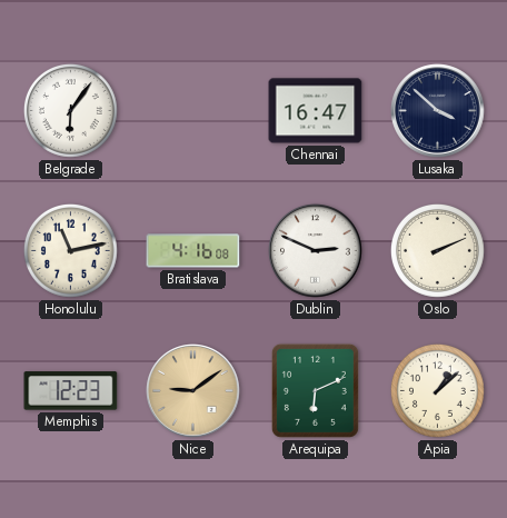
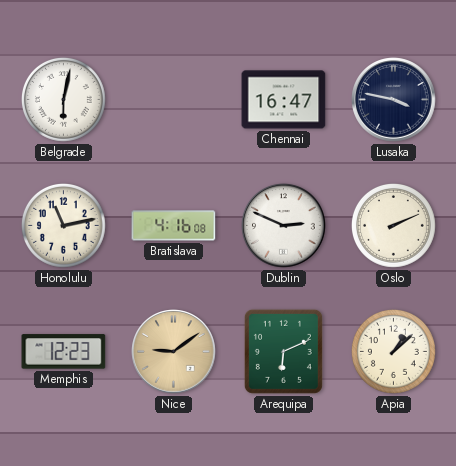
Belgrade: 6:06 -> 6:02 (63, 99)
Lusaka: 3:52 -> 3:47 (394, 100)
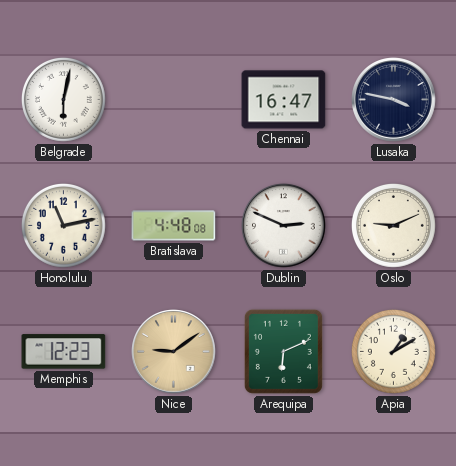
Bratislava: 4:16 -> 4:48 (174, 226)
Oslo: 2:11 -> 9:11 (393, 225)
Apia: 1:08 -> 1:10 (393, 351)
